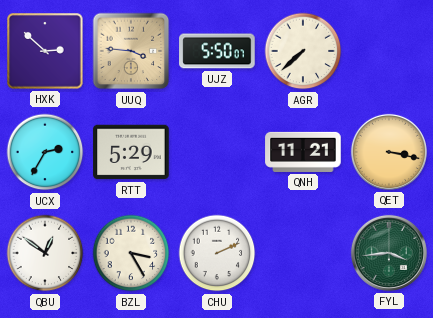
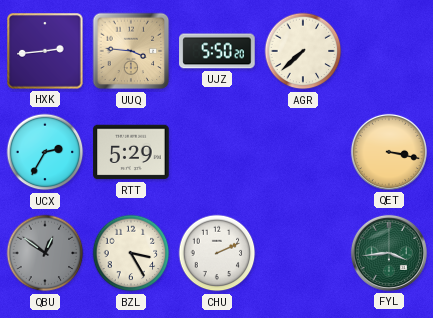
HXK: 2:52 -> 2:44 (45, 51)
UJZ: 5:50:07 -> 5:50:20 (217, 51)
QNH: 11:21 -> none (303, 152)
QBU dial: white -> grey (45, 253)
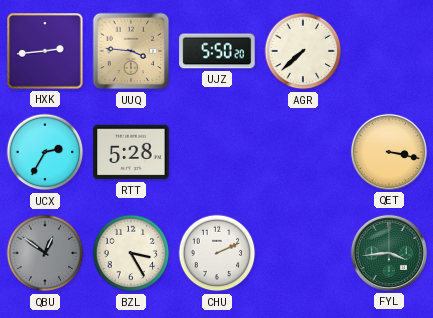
RTT: 5:29 -> 5:28 (131, 152)
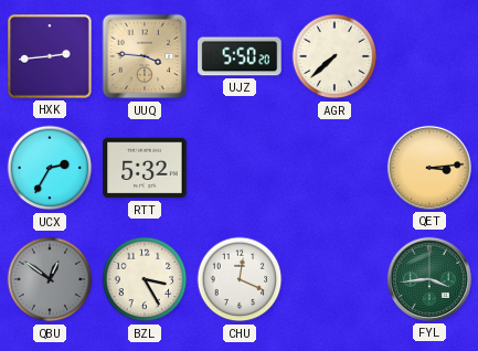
RTT: 5:28 -> 5:32 (145, 168)
QET: 3:17 -> 3:14 (429, 168)
CHU: 2:11 -> 12:19 (240, 279)
